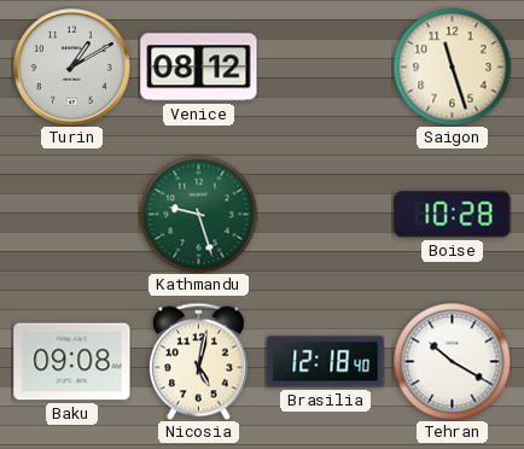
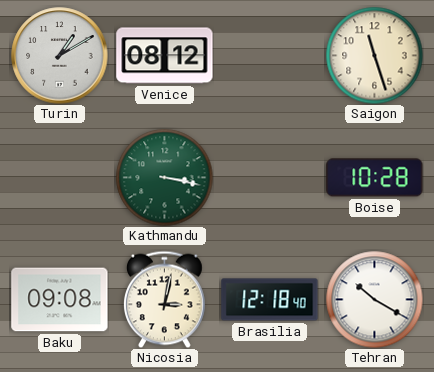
Kathmandu: 9:27 -> 3:17 (164, 177)
Nicosia: 5:02 -> 3:02 (164, 299)
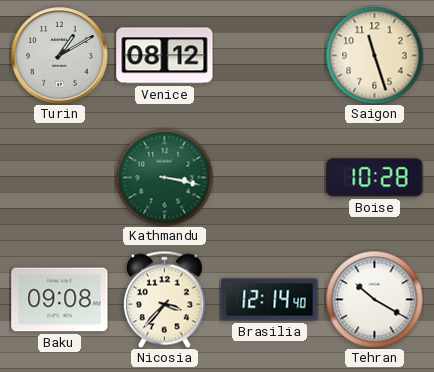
Nicosia: 3:02 -> 3:37 (164, 299)
Brasilia: 12:18 -> 12:14 (270, 300)
